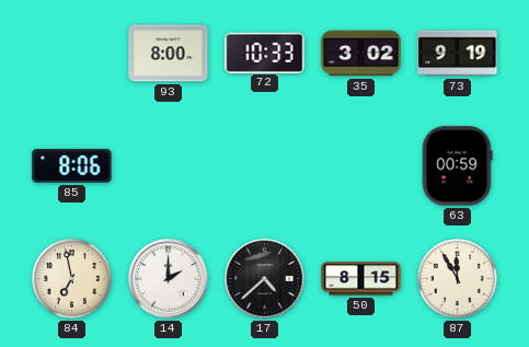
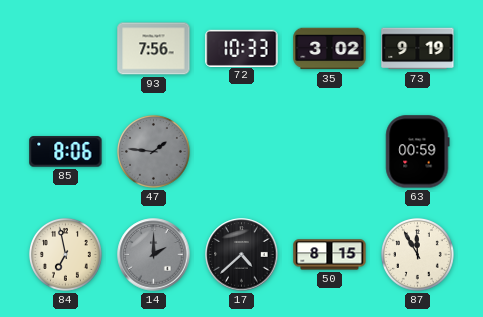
93: 8:00 -> 7:56 (154, 49)
47: none -> 1:46 (153, 151)
14 dial: white -> grey (154, 255)
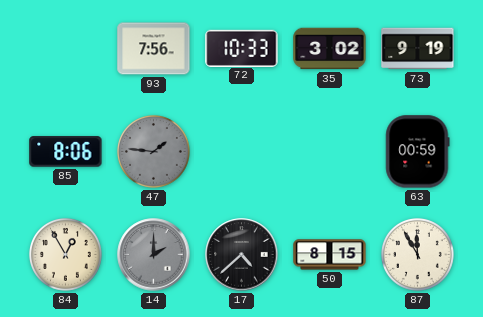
84: 6:58 -> 12:55 (65, 254)
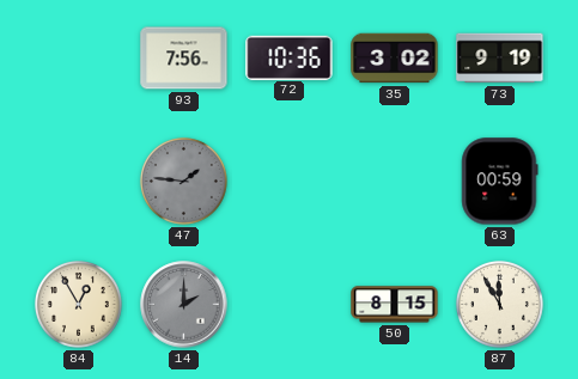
72: 10:33 -> 10:36 (290, 57)
85: 8:06 -> none (66, 152)
17: 4:38 -> none (242, 255)
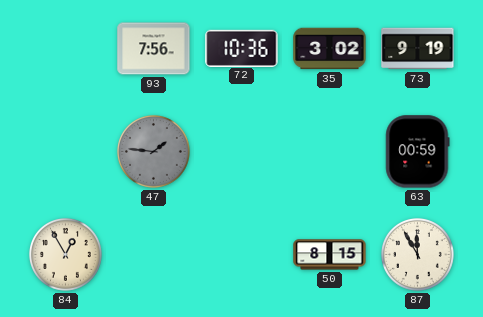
14: 2:00 -> none (184, 305)
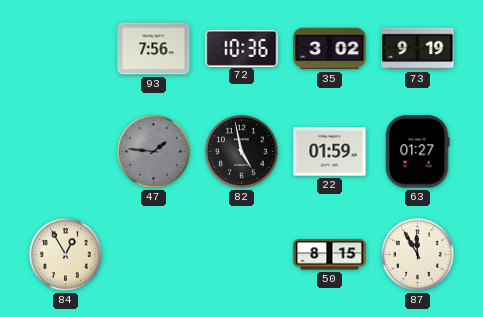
82: none -> 4:58 (241, 151)
22: none -> 01:59 (330, 152)
63: 00:59 -> 01:27 (418, 152)
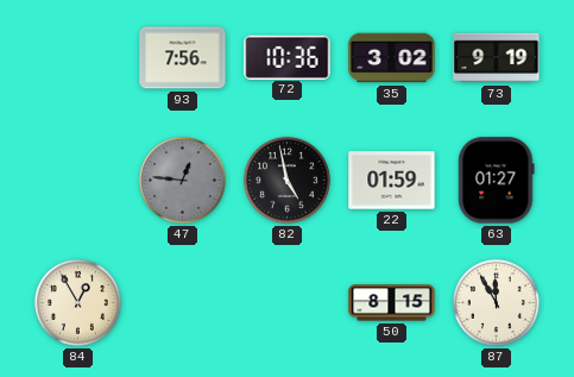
47: 1:46 -> 12:46 (182, 180)
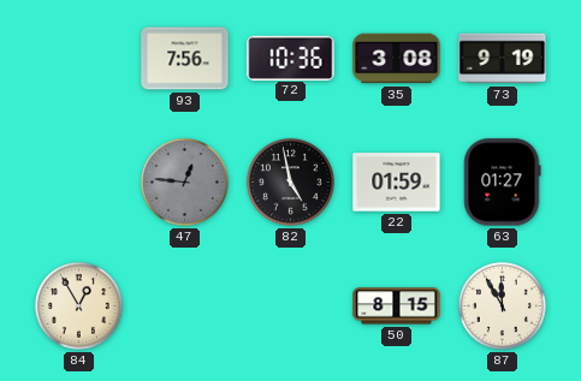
35: 3:02 -> 3:08 (397, 59)
